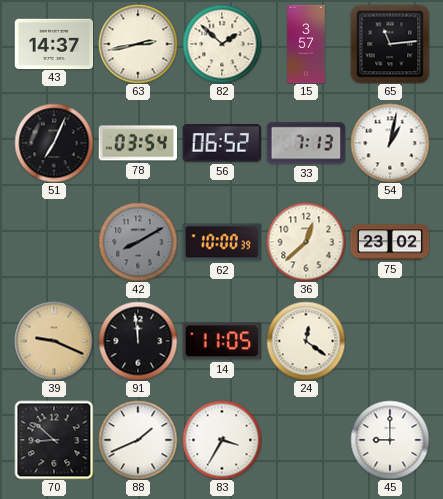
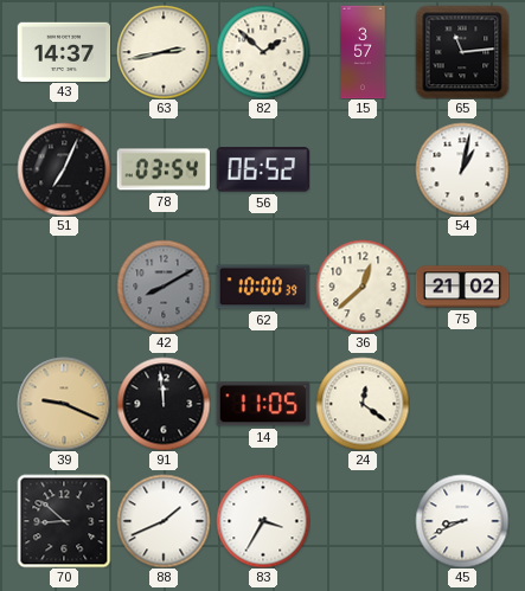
33: 7:13 -> none (306, 143)
75: 23:02 -> 21:02 (462, 287)
45: 9:00 -> 8:41 (462, 521)
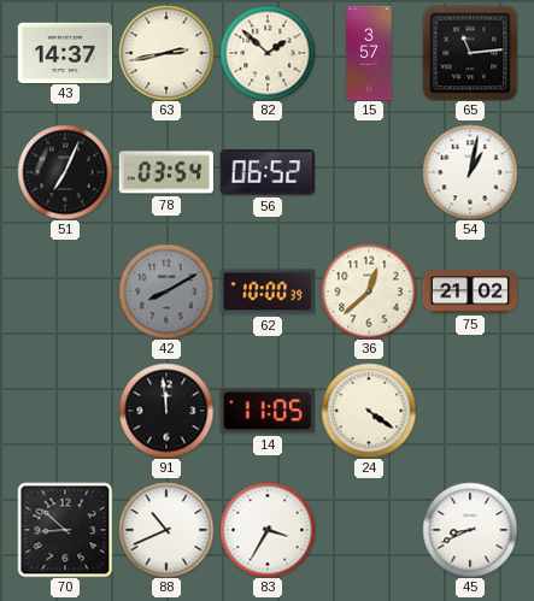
39: 9:19 -> none (64, 404)
24: 12:21 -> 4:21 (369, 411)
88: 1:41 -> 10:41 (166, 530)
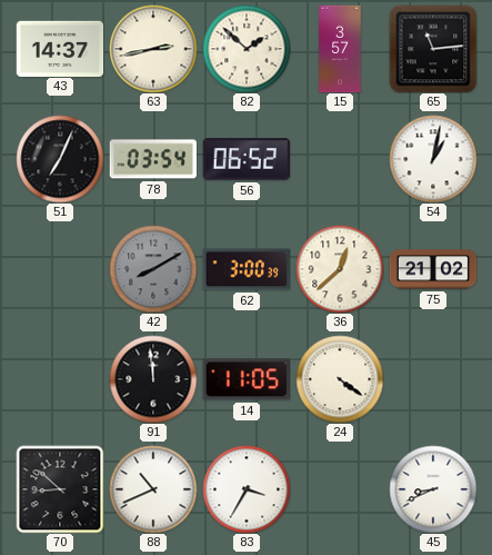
62: 10:00 -> 3:00 (247, 269)
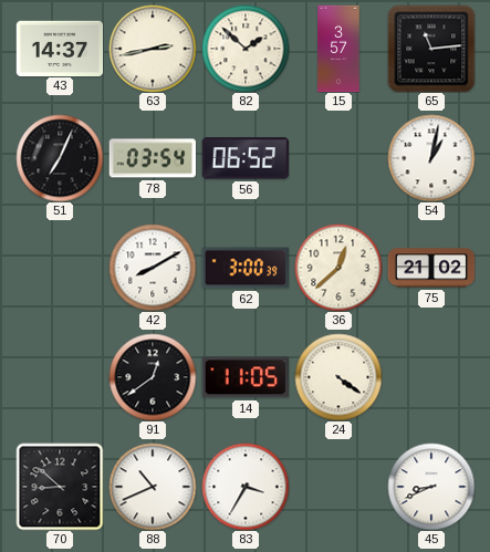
42 dial: grey -> white (153, 268)
91: 11:59 -> 12:39 (153, 377)
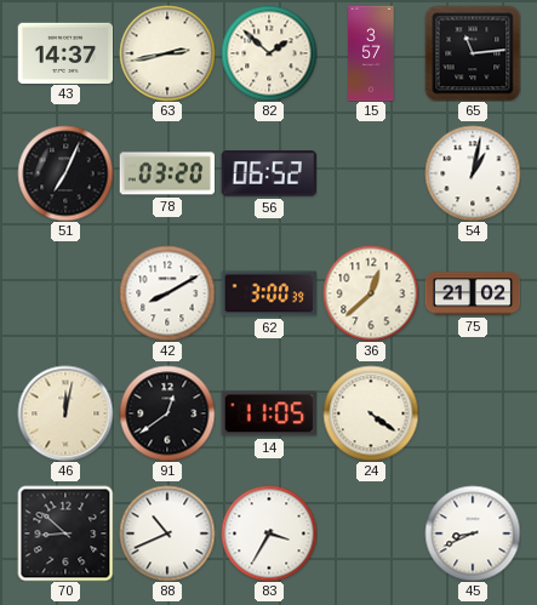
78: 03:54 -> 03:20 (167, 173)
46: none -> 12:02 (65, 413)
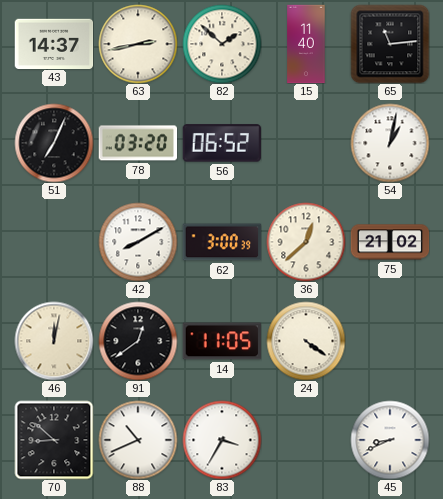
15: 3:57 -> 11:40 (306, 44)
